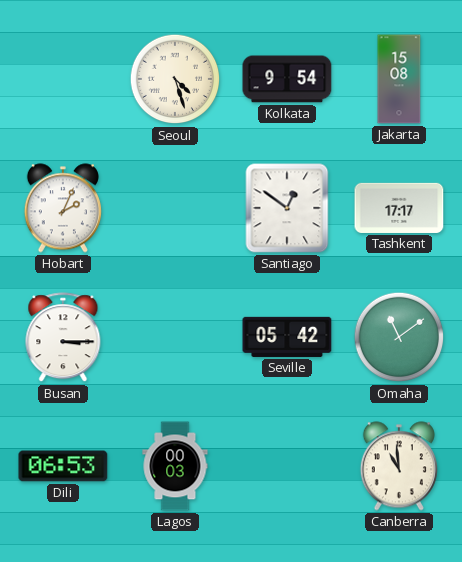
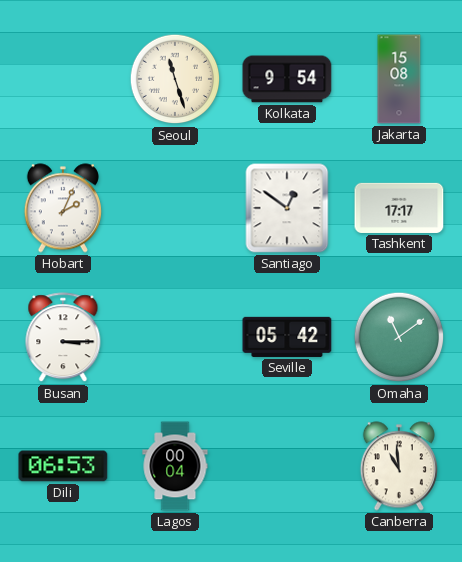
Seoul: 4:27 -> 11:27 (175, 79)
Lagos: 00:03 -> 00:04 (175, 466)
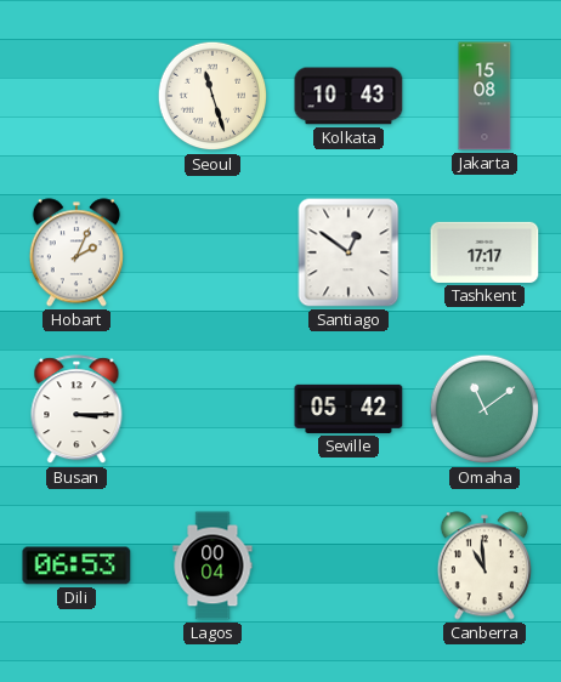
Kolkata: 9:54 -> 10:43 (348, 96)
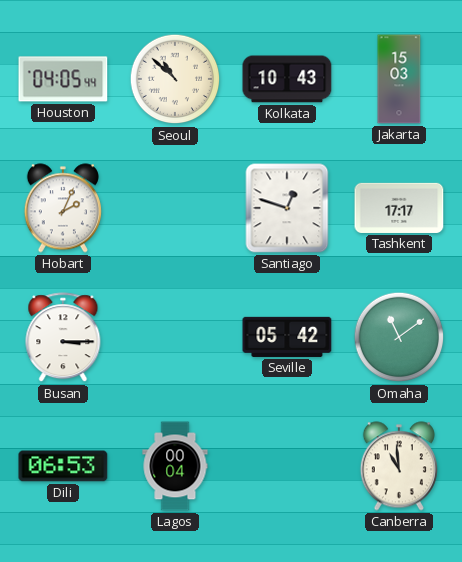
Houston: none -> 04:05 (63, 79)
Seoul: 11:27 -> 10:52 (175, 79)
Jakarta: 15:08 -> 15:03 (399, 79)
Santiago: 12:51 -> 12:48 (287, 208)
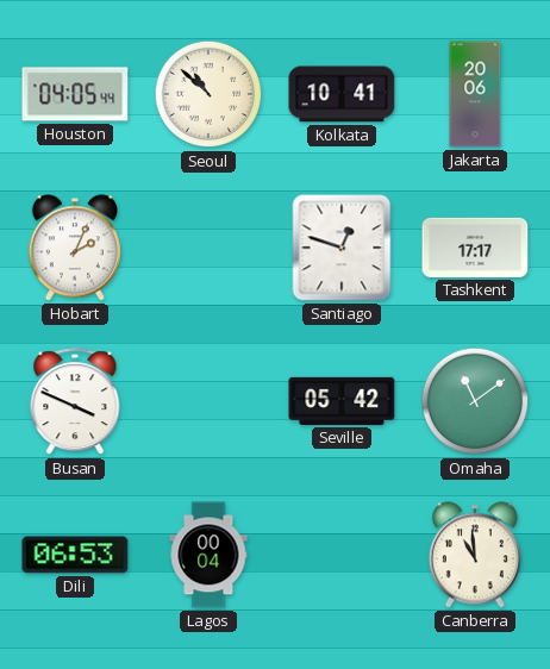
Kolkata: 10:43 -> 10:41 (342, 94)
Jakarta: 15:03 -> 20:06 (475, 94)
Busan: 3:15 -> 3:49 (75, 402)
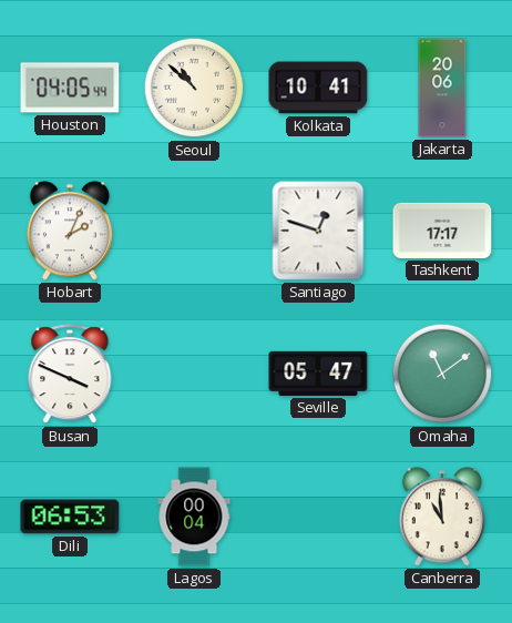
Seville: 05:42 -> 05:47 (318, 374)
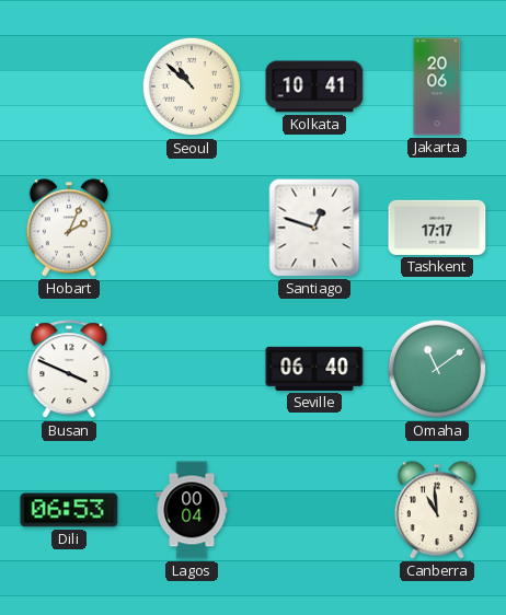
Houston: 04:05 -> none (70, 88)
Seville: 05:47 -> 06:40 (314, 369)
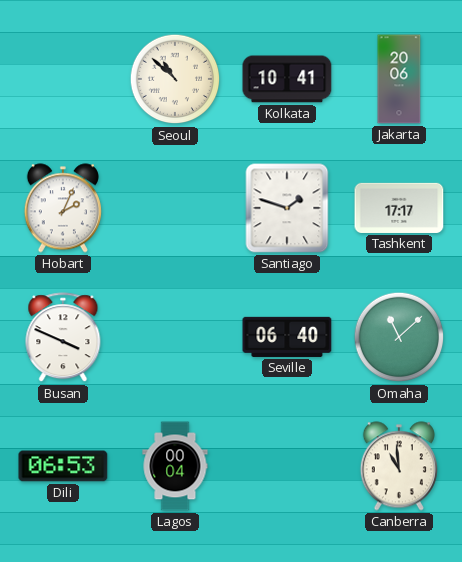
Santiago: 12:48 -> 1:48 (287, 208)
Omaha: 11:09 -> 11:08 (399, 337)
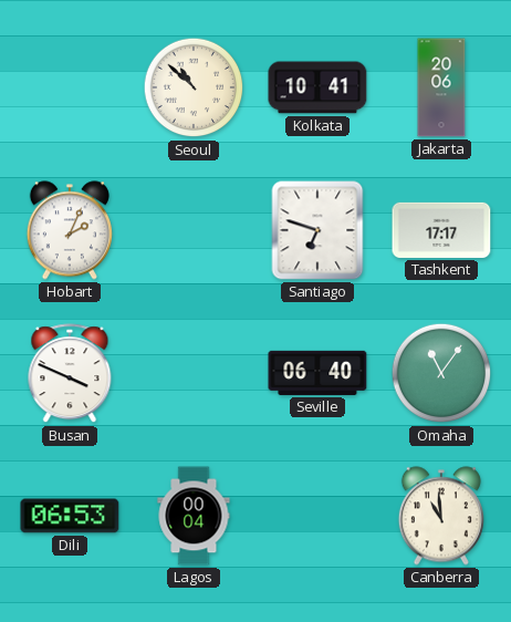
Santiago: 1:48 -> 6:48 (317, 230)
Omaha: 11:08 -> 11:06 (441, 373)
